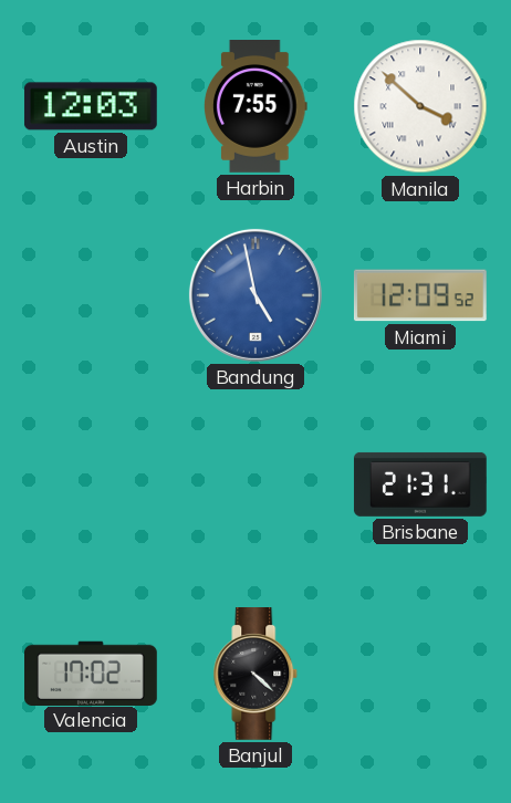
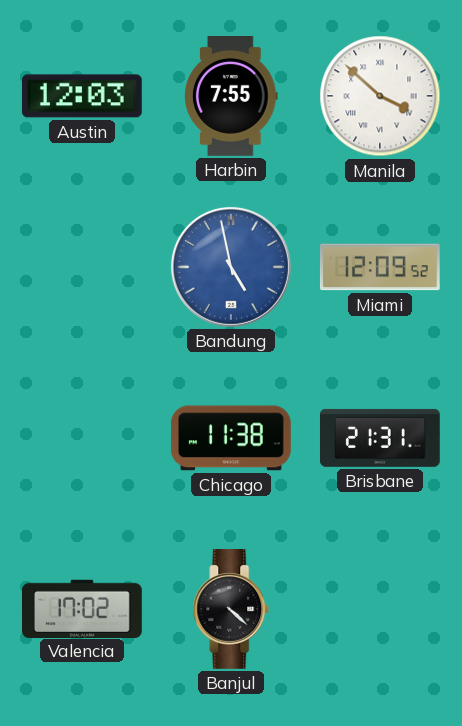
Chicago: none -> 11:38 (231, 438)
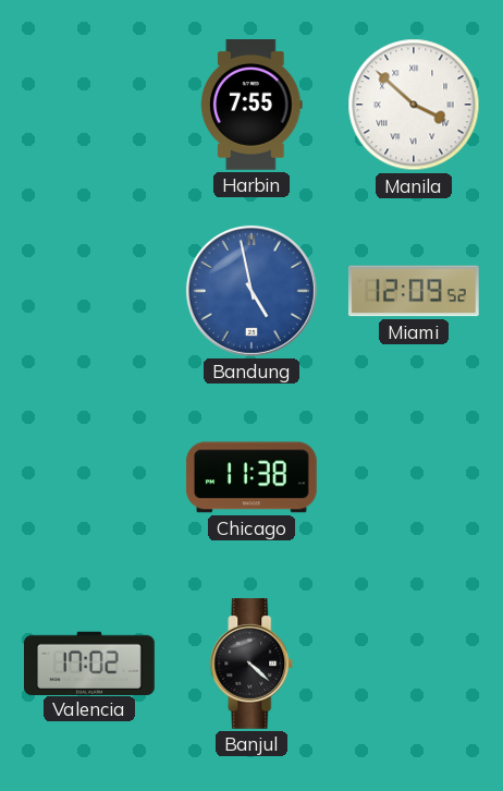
Austin: 12:03 -> none (82, 96)
Brisbane: 21:31 -> none (380, 438)
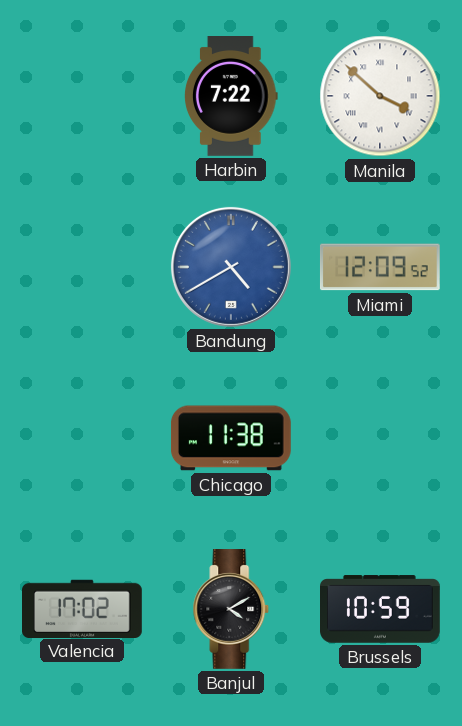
Harbin: 7:55 -> 7:22 (232, 97)
Bandung: 4:58 -> 4:40 (231, 267)
Banjul: 4:22 -> 4:10 (231, 610)
Brussels: none -> 10:59 (381, 609)
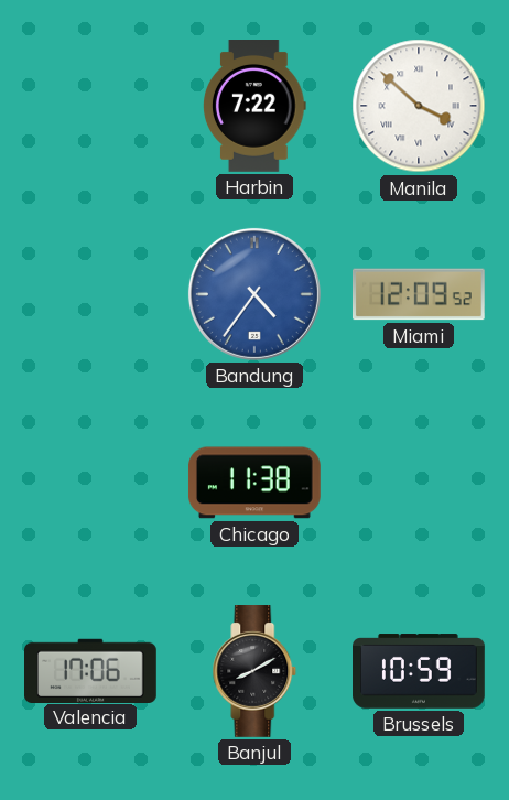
Bandung: 4:40 -> 4:36 (254, 294)
Valencia: 17:02 -> 17:06 (91, 670)
Banjul: 4:10 -> 8:10 (254, 672)
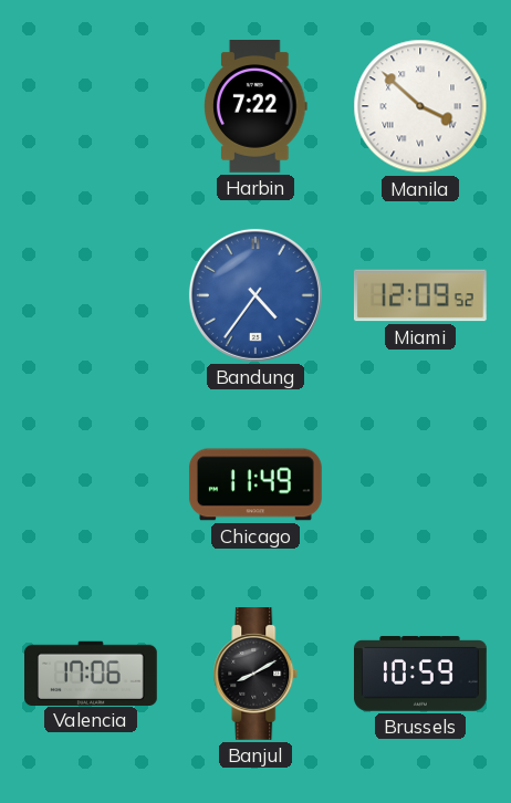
Chicago: 11:38 -> 11:49 (255, 484)
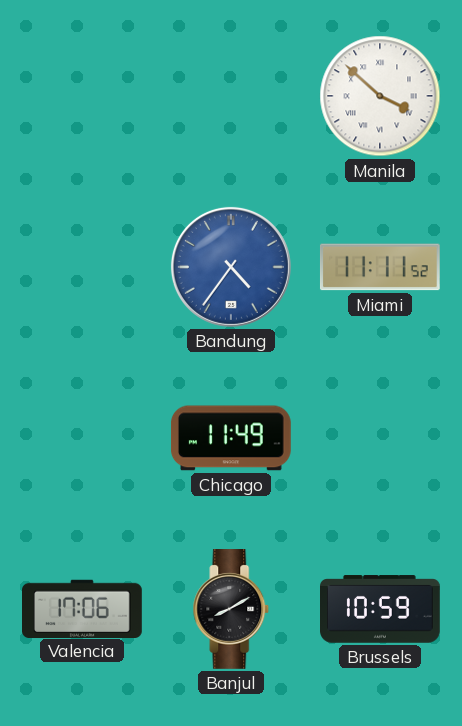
Harbin: 7:22 -> none (257, 107)
Miami: 12:09 -> 11:11 (380, 267)
